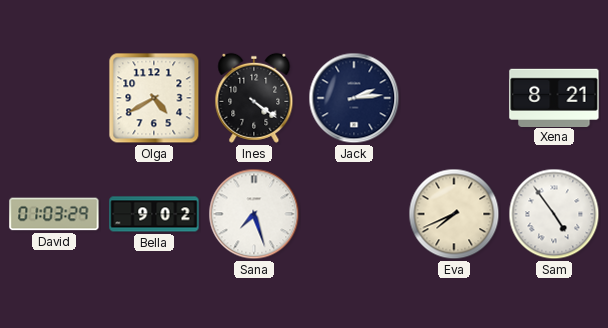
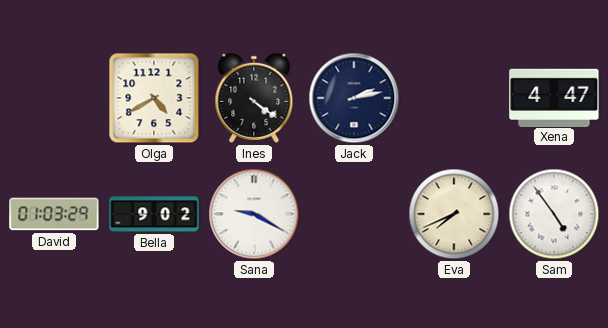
Jack: 2:14 -> 2:13 (354, 98)
Xena: 8:21 -> 4:47 (554, 97)
Sana: 7:27 -> 9:20 (254, 214)
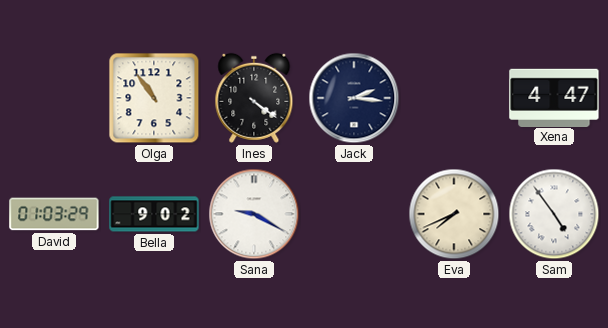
Olga: 4:40 -> 10:54 (154, 98)
Jack: 2:13 -> 2:16 (354, 98)
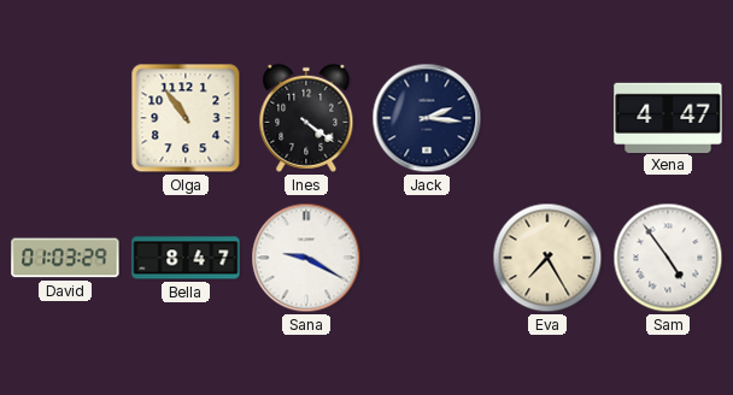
Bella: 9:02 -> 8:47 (186, 258)
Eva: 7:41 -> 7:25 (547, 258)
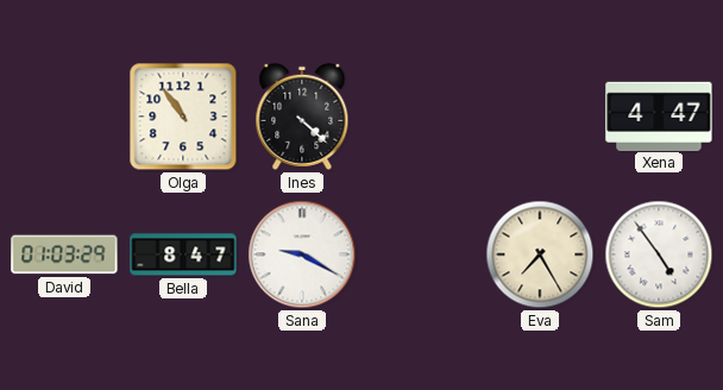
Ines: 4:21 -> 4:22 (302, 117)
Jack: 2:16 -> none (427, 118)
